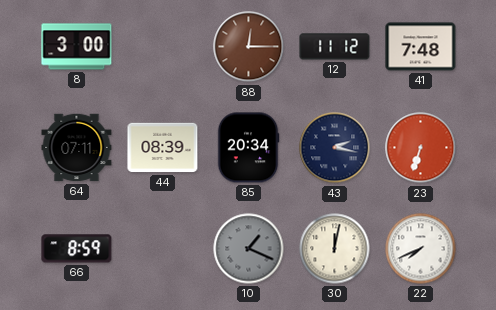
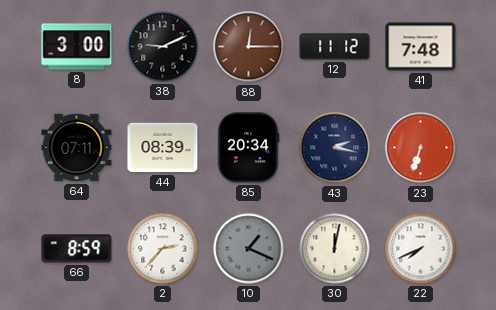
38: none -> 9:11 (163, 47)
2: none -> 2:37 (163, 249)
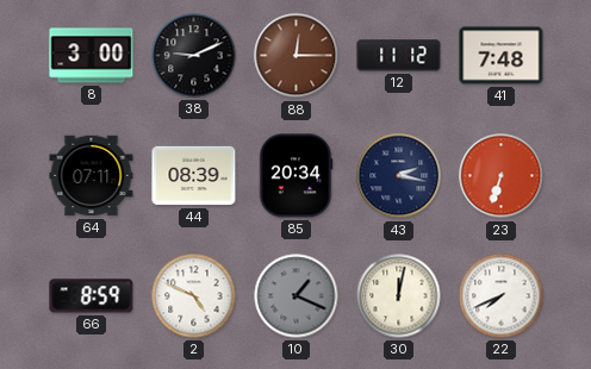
2: 2:37 -> 4:49 (194, 296)
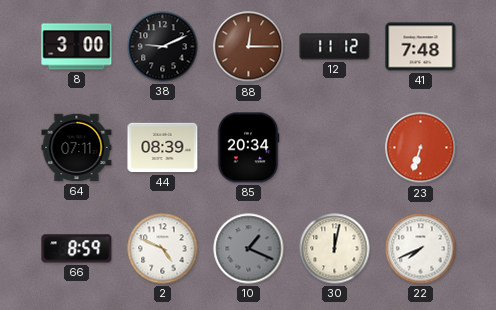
43: 2:17 -> none (399, 176)
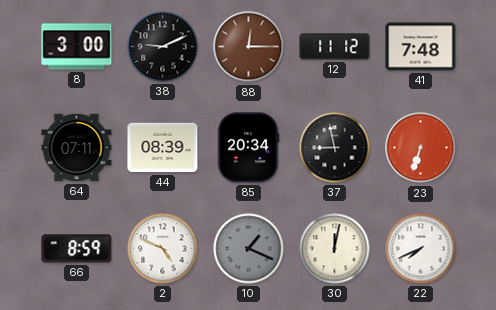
37: none -> 8:58 (335, 148)
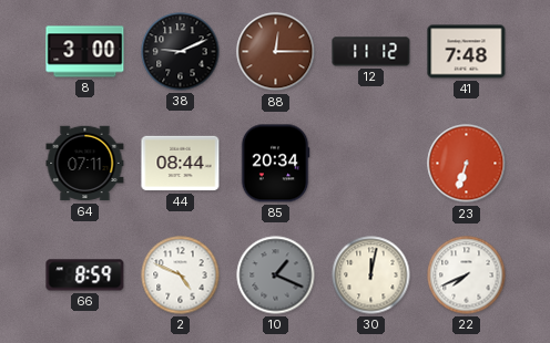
44: 08:39 -> 08:44 (181, 164)
37: 8:58 -> none (335, 148)
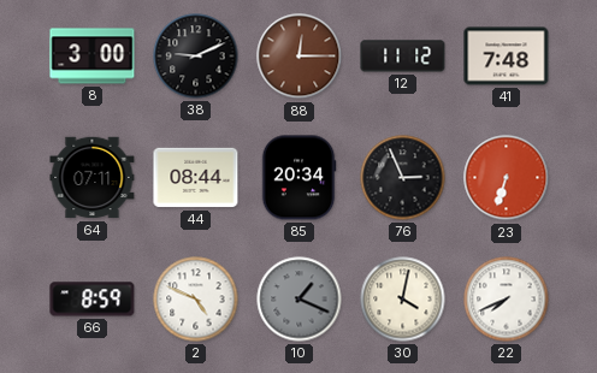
76: none -> 2:56 (403, 178)
30: 12:02 -> 4:02 (403, 300)
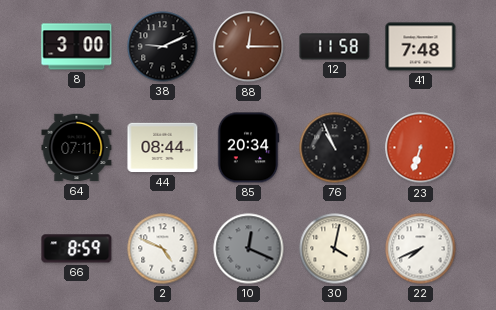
12: 11:12 -> 11:58 (335, 47)
76: 2:56 -> 10:56 (335, 148)
10: 1:19 -> 12:19 (249, 249)
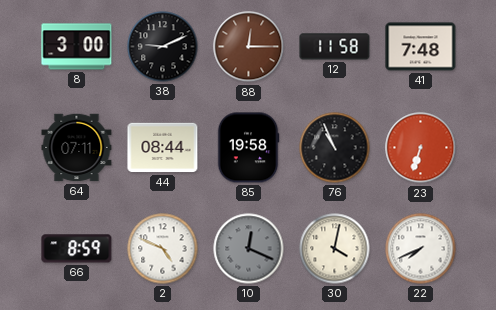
85: 20:34 -> 19:58 (248, 148)
